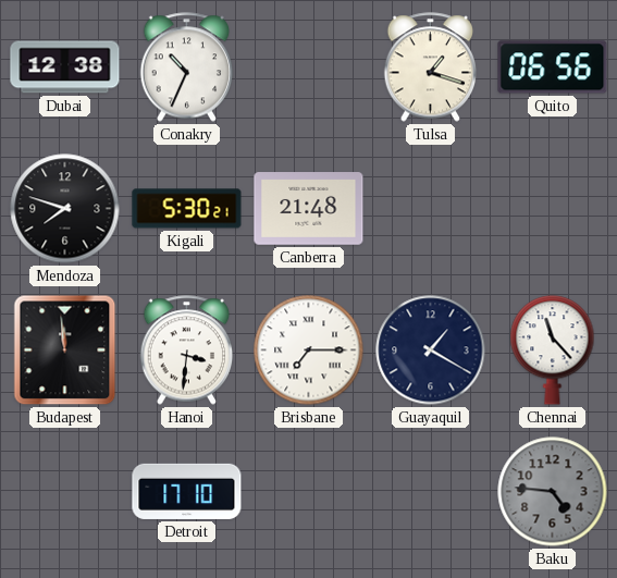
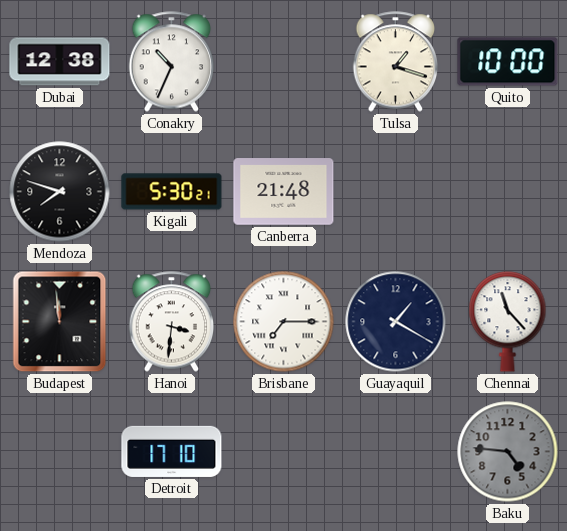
Quito: 06:56 -> 10:00 (508, 62)
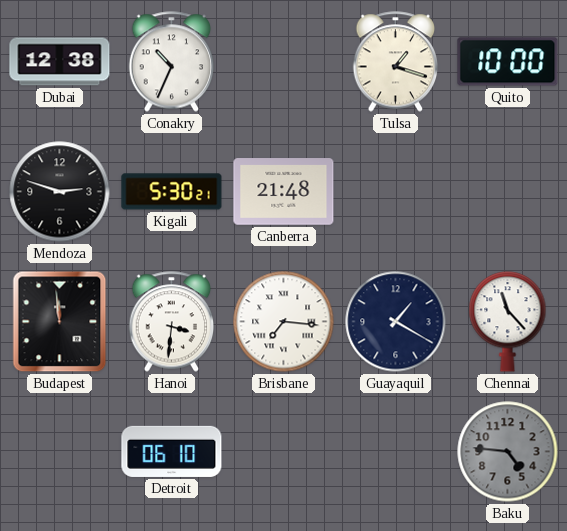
Mendoza: 7:48 -> 2:48 (60, 192)
Brisbane: 7:15 -> 7:16 (284, 322)
Detroit: 17:10 -> 06:10 (172, 451)
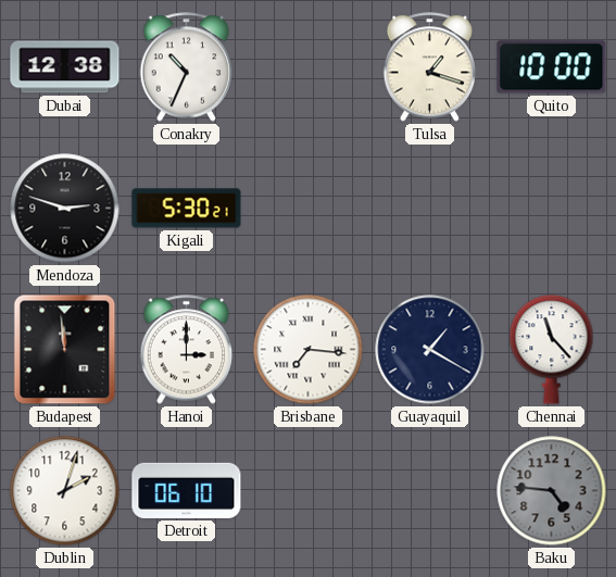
Canberra: 21:48 -> none (284, 192)
Hanoi: 3:31 -> 3:00 (187, 350)
Dublin: none -> 2:03 (65, 491)
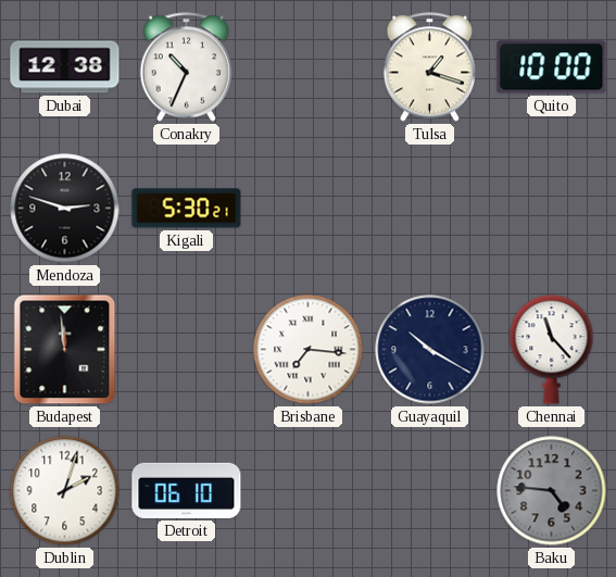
Hanoi: 3:00 -> none (187, 350)
Guayaquil: 1:20 -> 10:20 (430, 350)
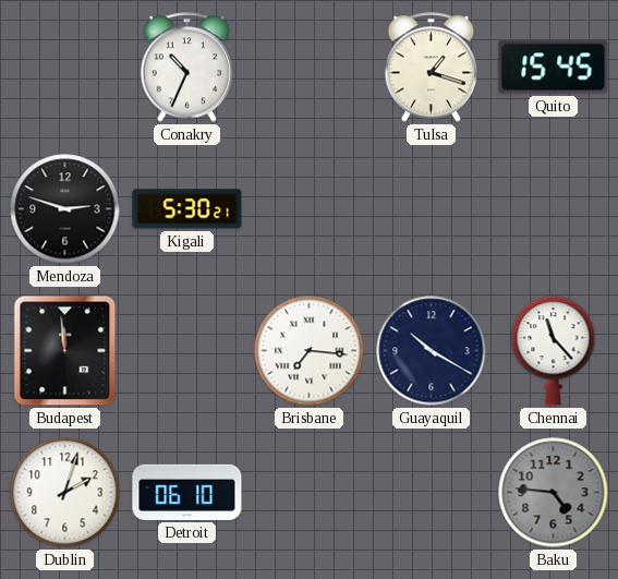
Dubai: 12:38 -> none (65, 67)
Quito: 10:00 -> 15:45 (554, 68)
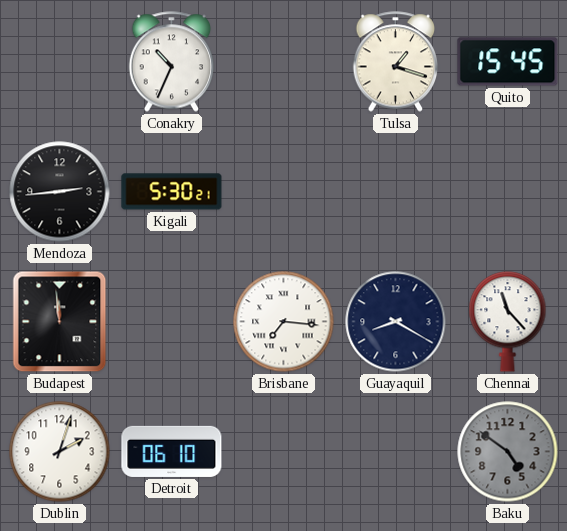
Mendoza: 2:48 -> 2:44 (60, 192)
Guayaquil: 10:20 -> 8:20 (396, 322)
Baku: 4:46 -> 4:51 (508, 452)
